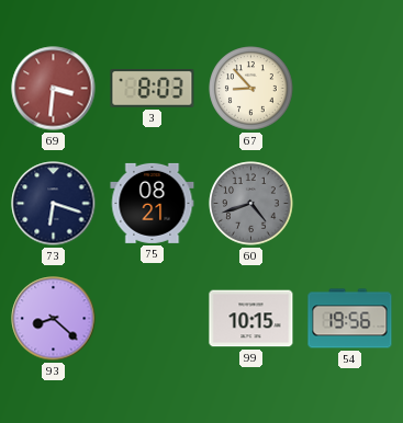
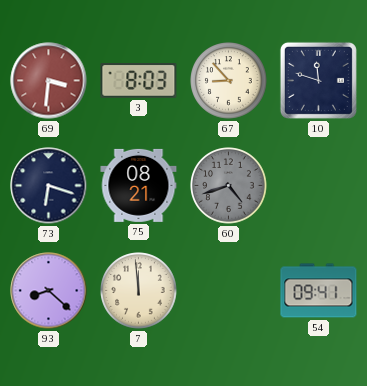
10: none -> 11:48 (318, 80)
7: none -> 11:59 (139, 291)
99: 10:15 -> none (251, 319)
54: 19:56 -> 09:41 (319, 291)
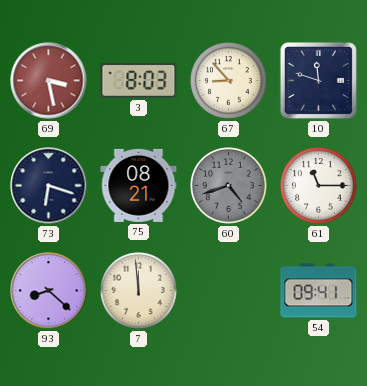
69: 3:31 -> 3:28 (49, 81)
61: none -> 11:15 (319, 186)
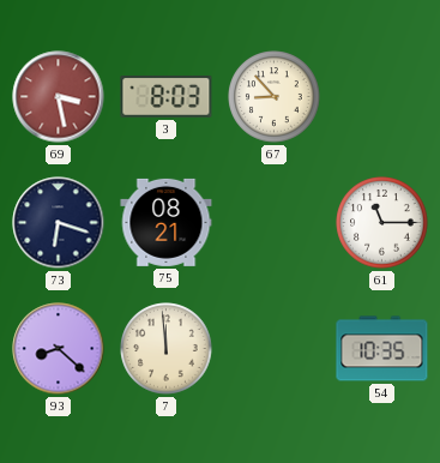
10: 11:48 -> none (318, 80)
60: 4:42 -> none (229, 186)
54: 09:41 -> 10:35 (382, 349)
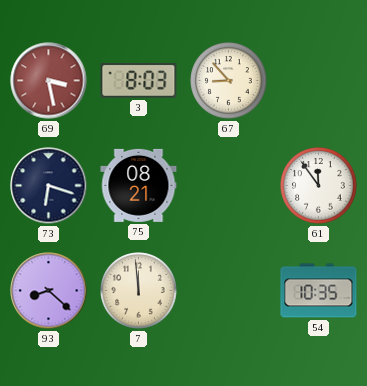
61: 11:15 -> 11:54 (319, 186)
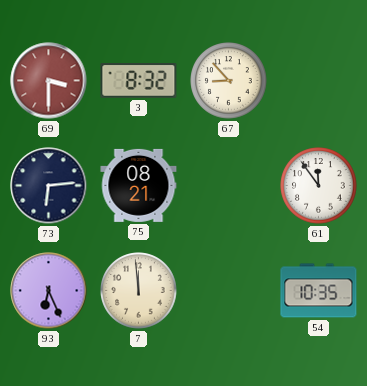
69: 3:28 -> 3:30 (49, 81)
3: 8:03 -> 8:32 (139, 81)
73: 6:18 -> 6:14 (49, 186)
93: 8:22 -> 6:26 (49, 291)
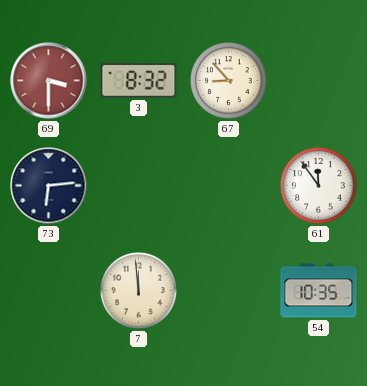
75: 08:21 -> none (139, 185)
93: 6:26 -> none (49, 291)
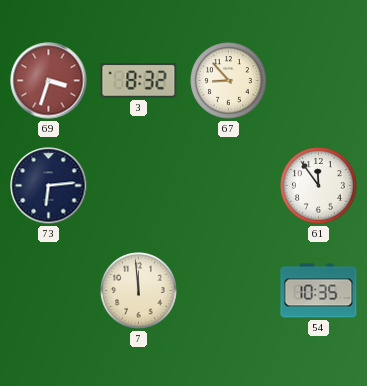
69: 3:30 -> 3:33 (49, 81)
